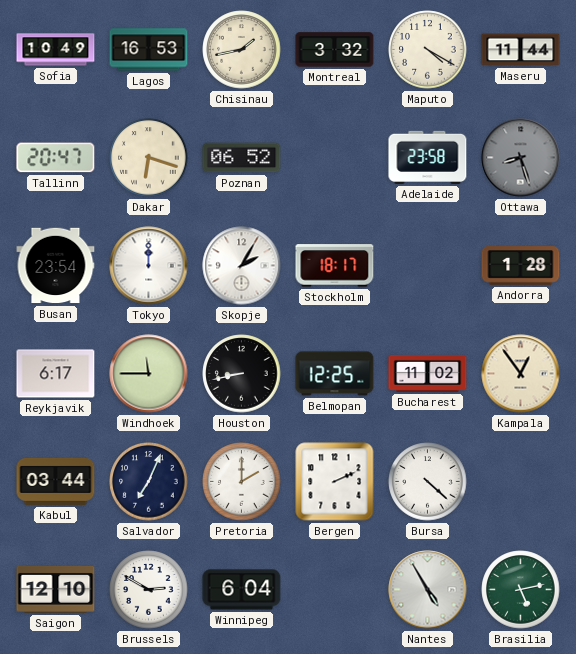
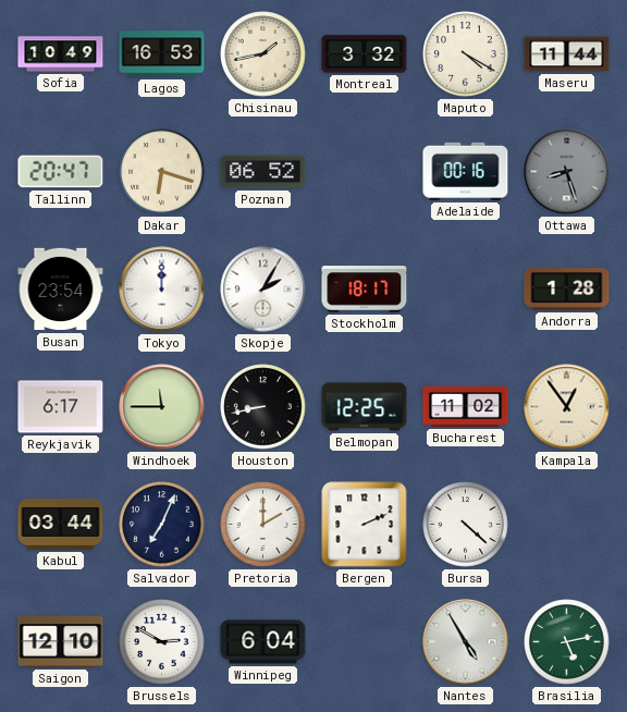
Adelaide: 23:58 -> 00:16 (466, 171)
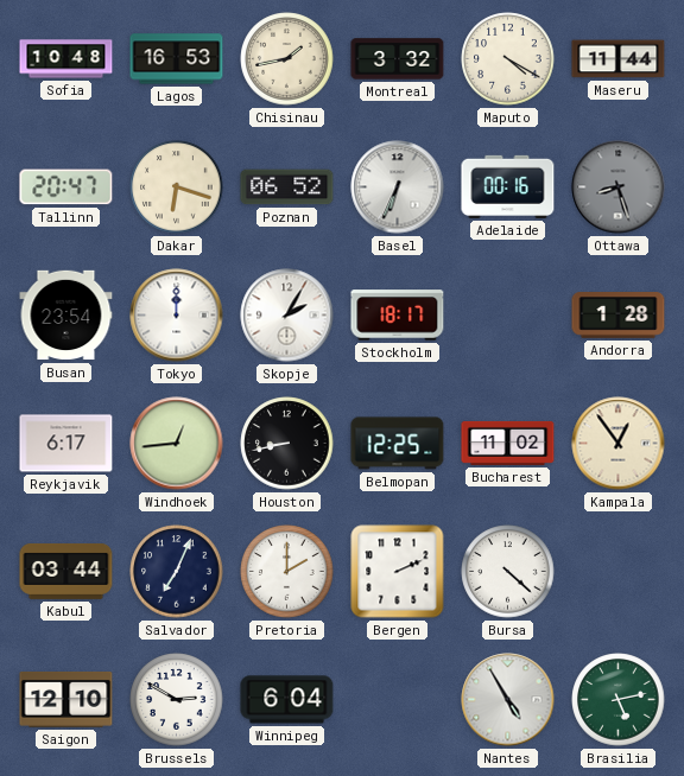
Sofia: 10:49 -> 10:48 (66, 59)
Basel: none -> 6:34 (398, 187)
Windhoek: 11:45 -> 12:44 (177, 444)
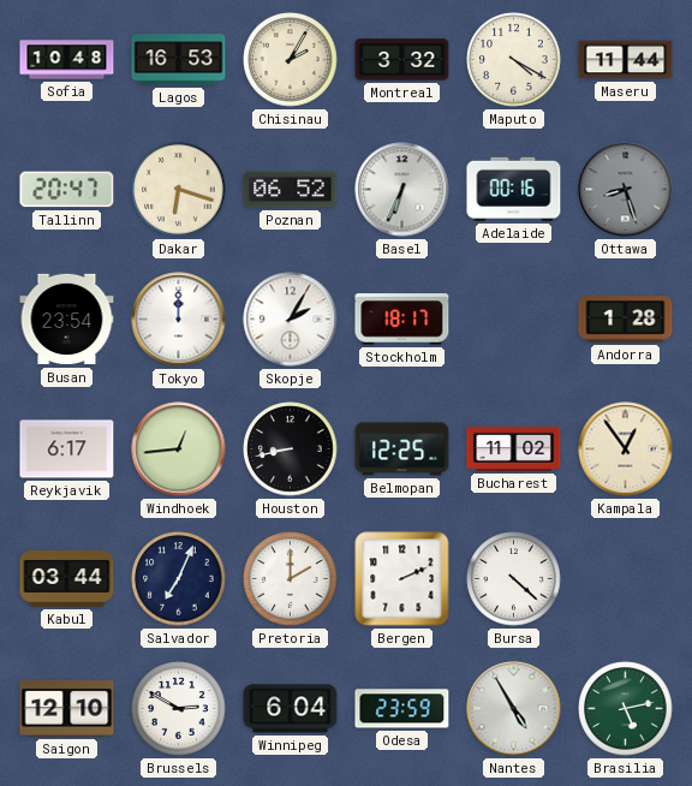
Chisinau: 1:43 -> 2:05 (291, 60)
Odesa: none -> 23:59 (402, 709)
